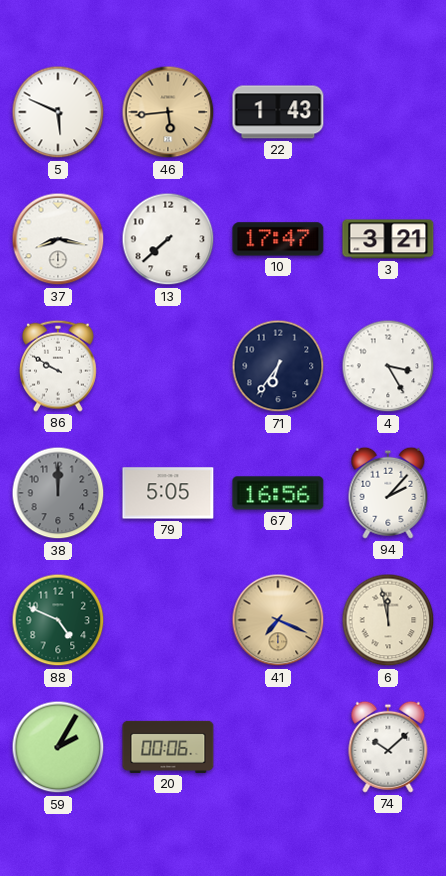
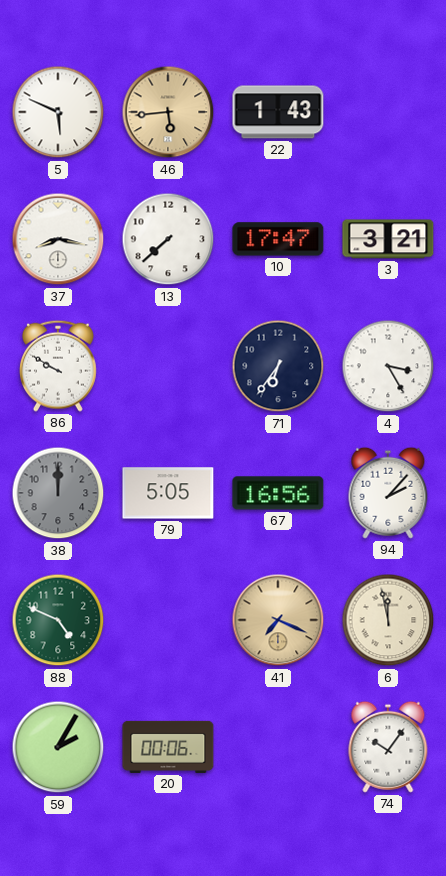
74: 10:08 -> 10:06 (388, 747)
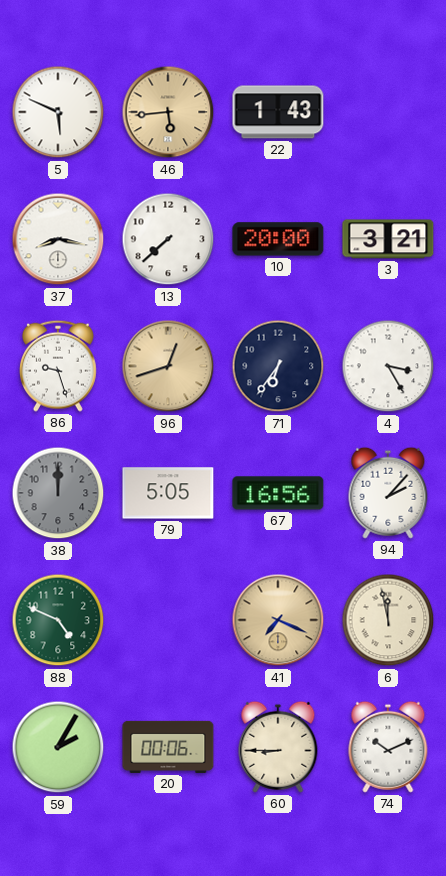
10: 17:47 -> 20:00 (278, 239)
86: 9:50 -> 9:27 (58, 366)
96: none -> 12:42 (168, 366)
60: none -> 8:45 (278, 747)
74: 10:06 -> 10:11 (388, 747)
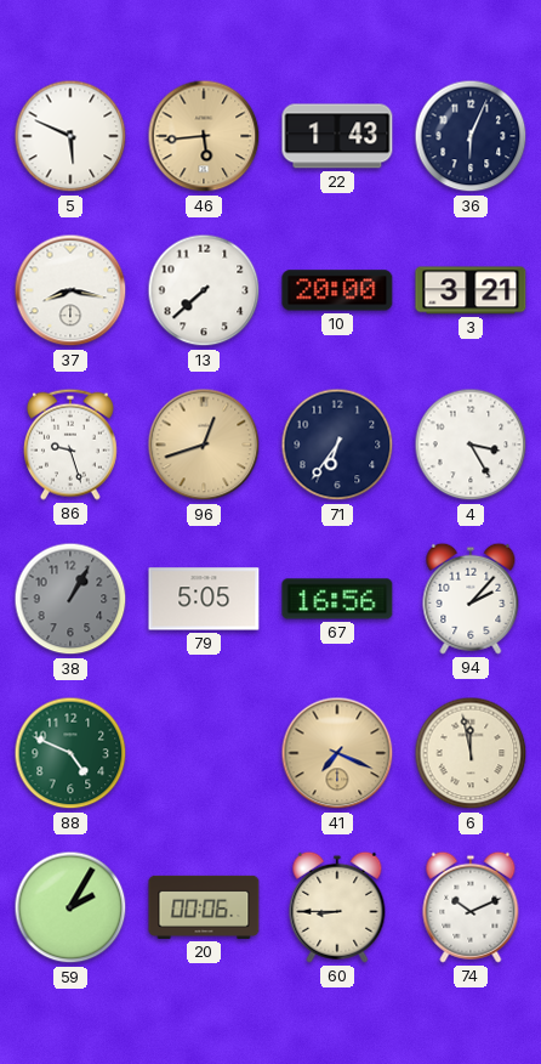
36: none -> 6:04 (471, 136)
38: 12:00 -> 1:05 (70, 599)
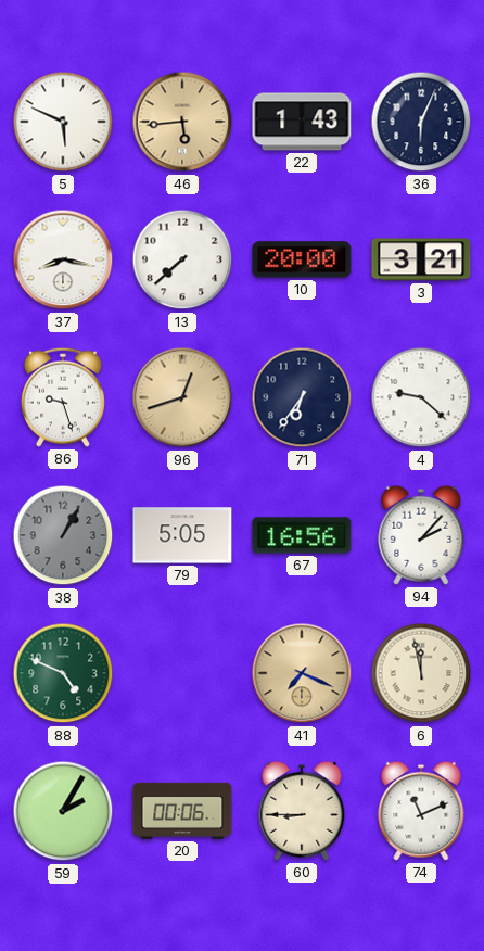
4: 3:25 -> 9:22 (421, 397)
74: 10:11 -> 11:11 (421, 811)
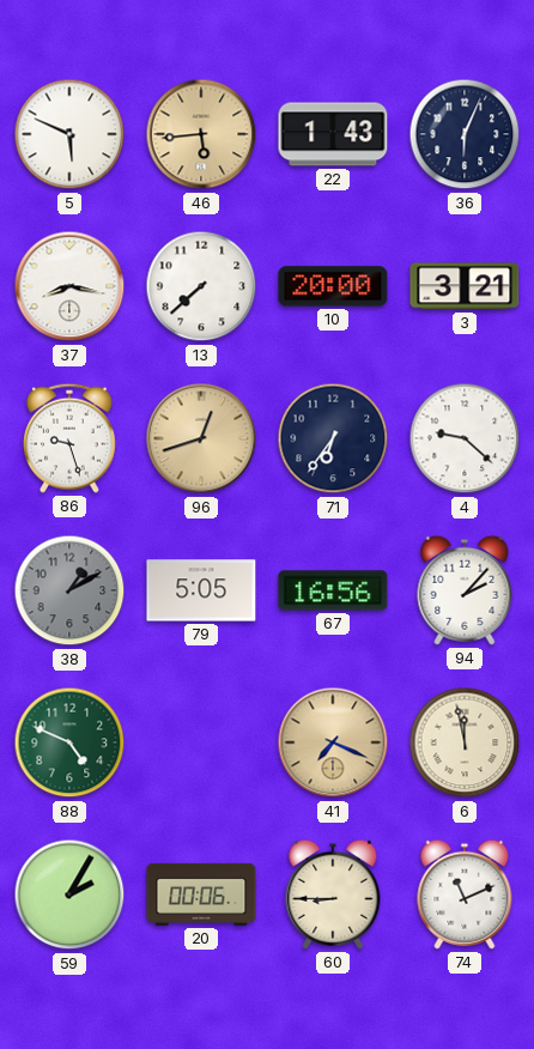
38: 1:05 -> 1:10 (69, 590)
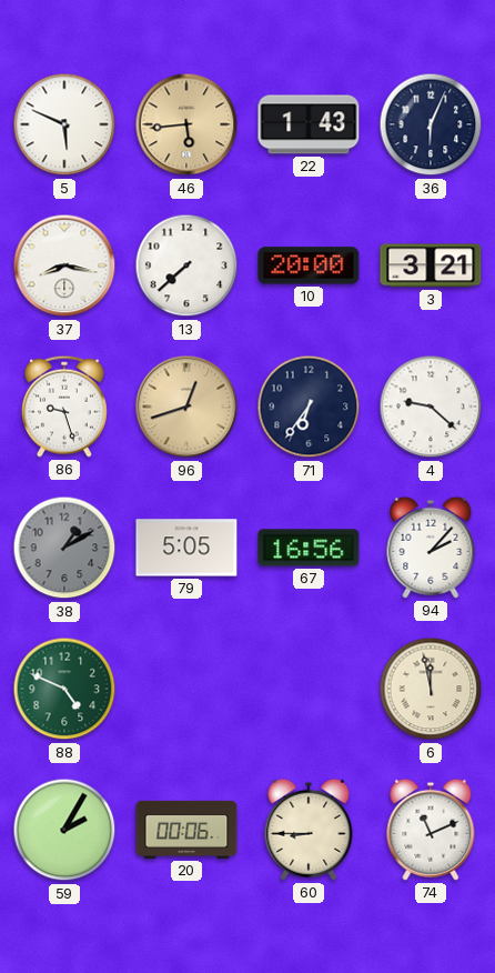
41: 7:19 -> none (333, 742)
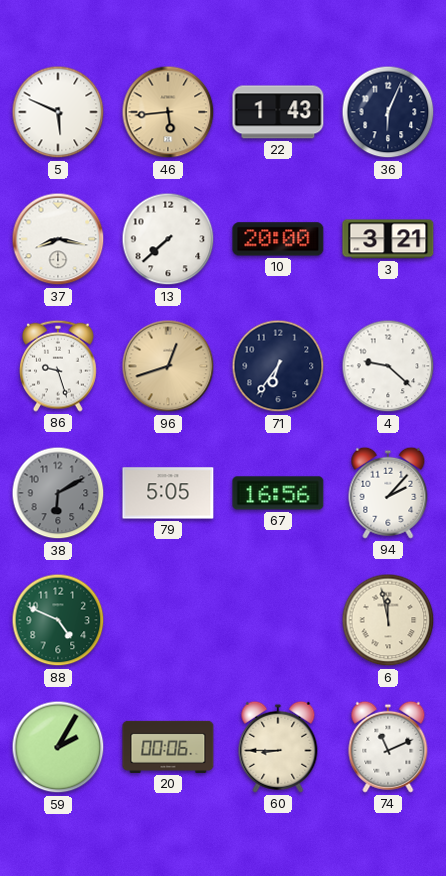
38: 1:10 -> 6:10 (58, 493)
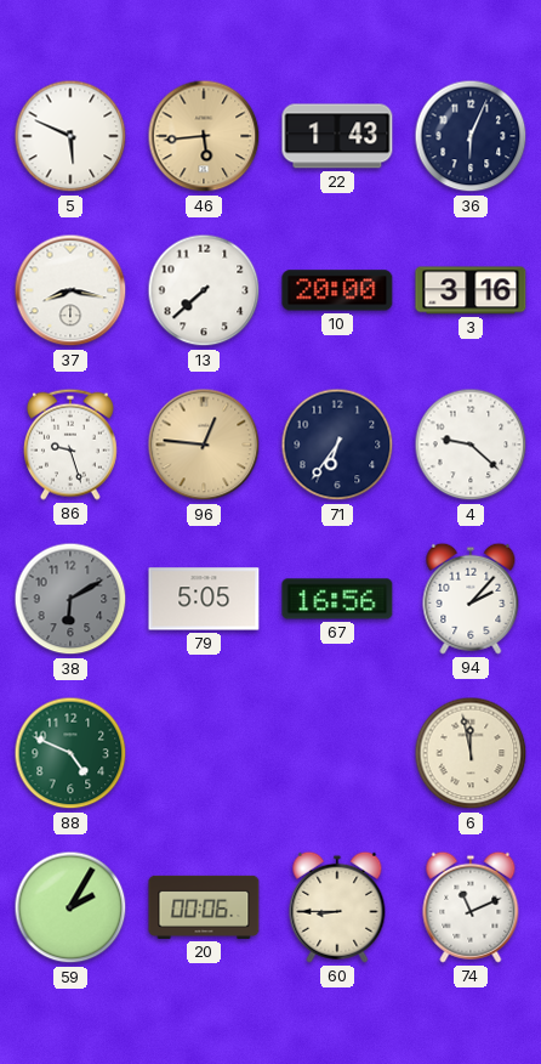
3: 3:21 -> 3:16 (471, 290)
96: 12:42 -> 12:46 (204, 445)
